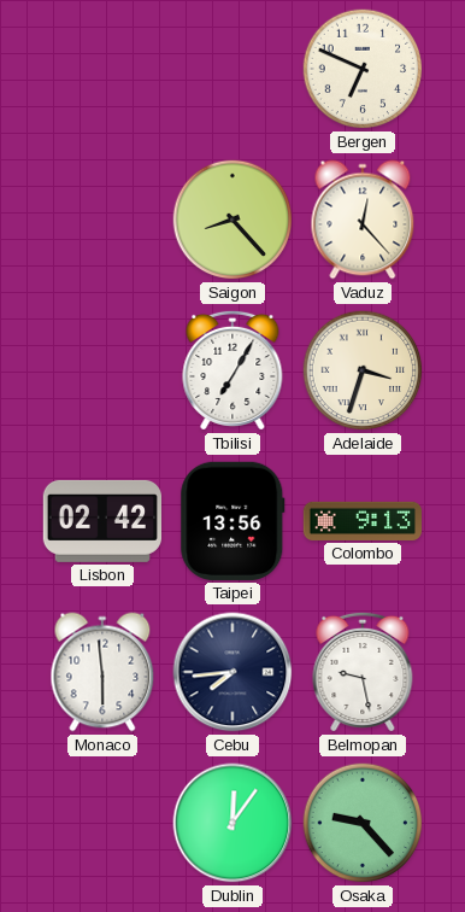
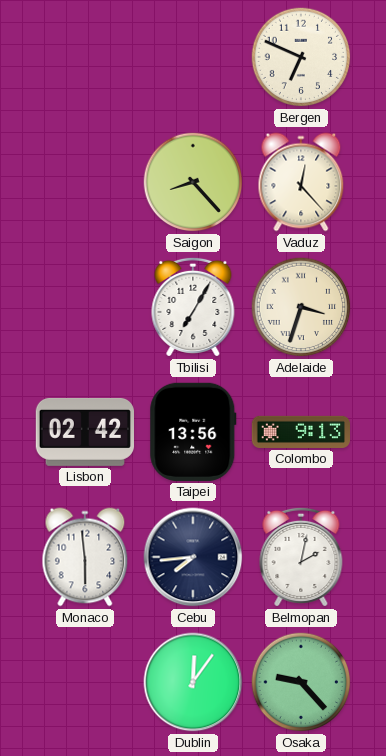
Belmopan: 9:28 -> 2:02 (301, 557)
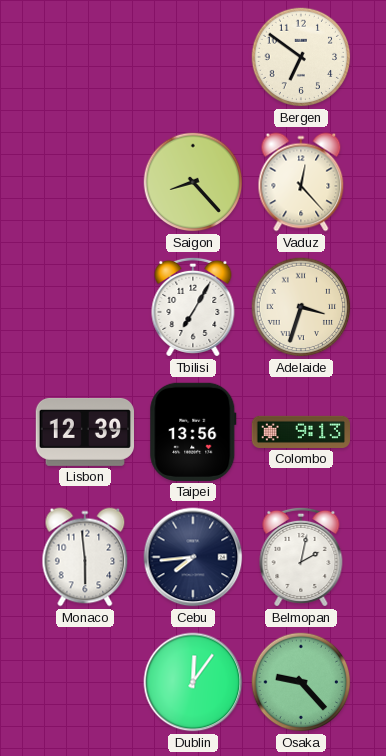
Bergen: 6:49 -> 6:51 (301, 57)
Lisbon: 02:42 -> 12:39 (84, 432)
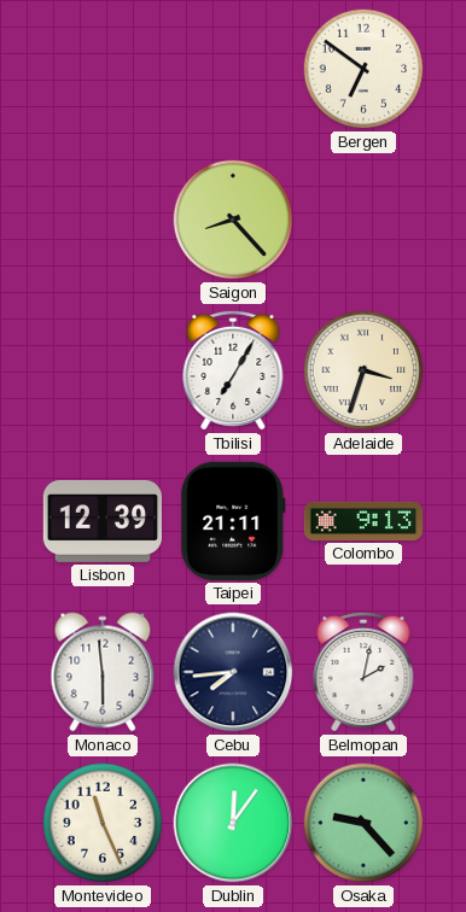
Vaduz: 12:23 -> none (301, 182)
Taipei: 13:56 -> 21:11 (233, 521)
Montevideo: none -> 11:26 (103, 823)
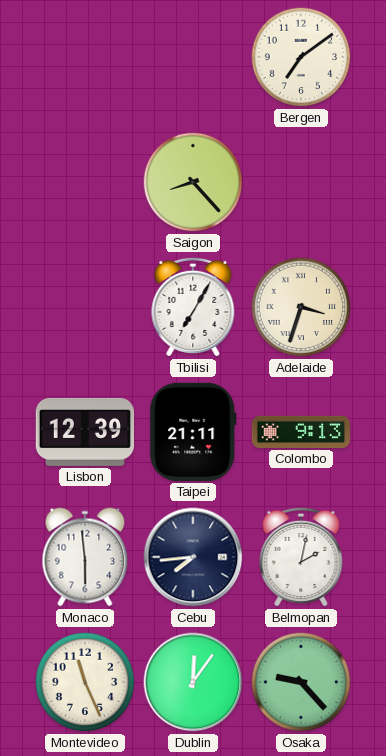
Bergen: 6:51 -> 7:09 (301, 57)
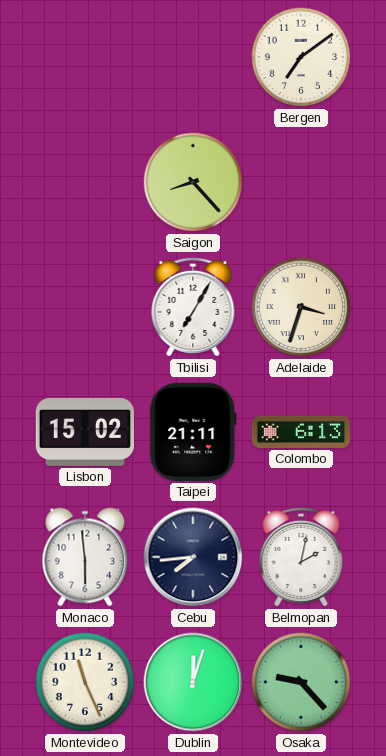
Lisbon: 12:39 -> 15:02 (84, 432)
Colombo: 9:13 -> 6:13 (300, 432)
Dublin: 12:06 -> 12:03 (193, 682)
